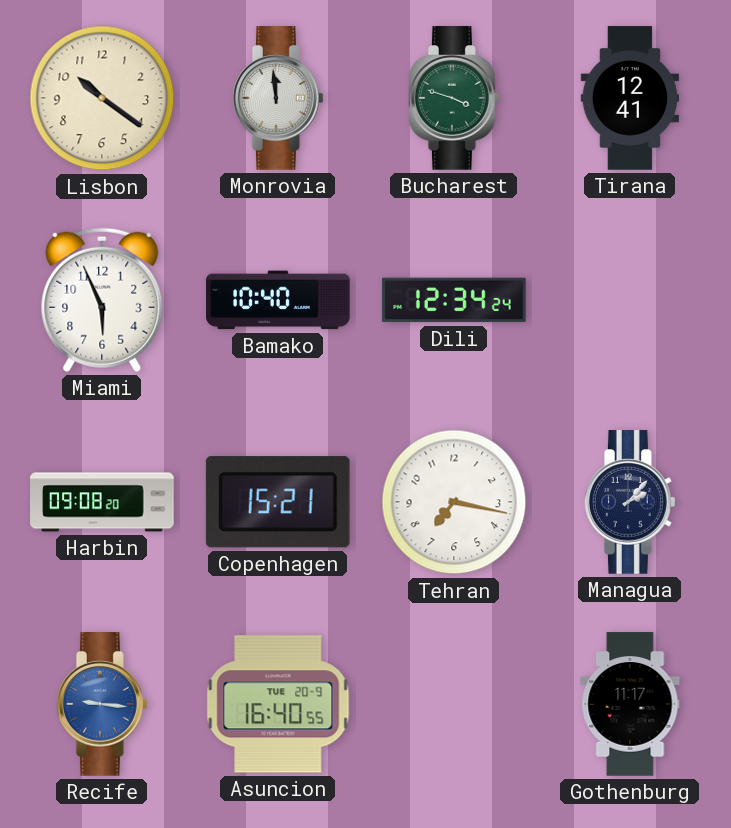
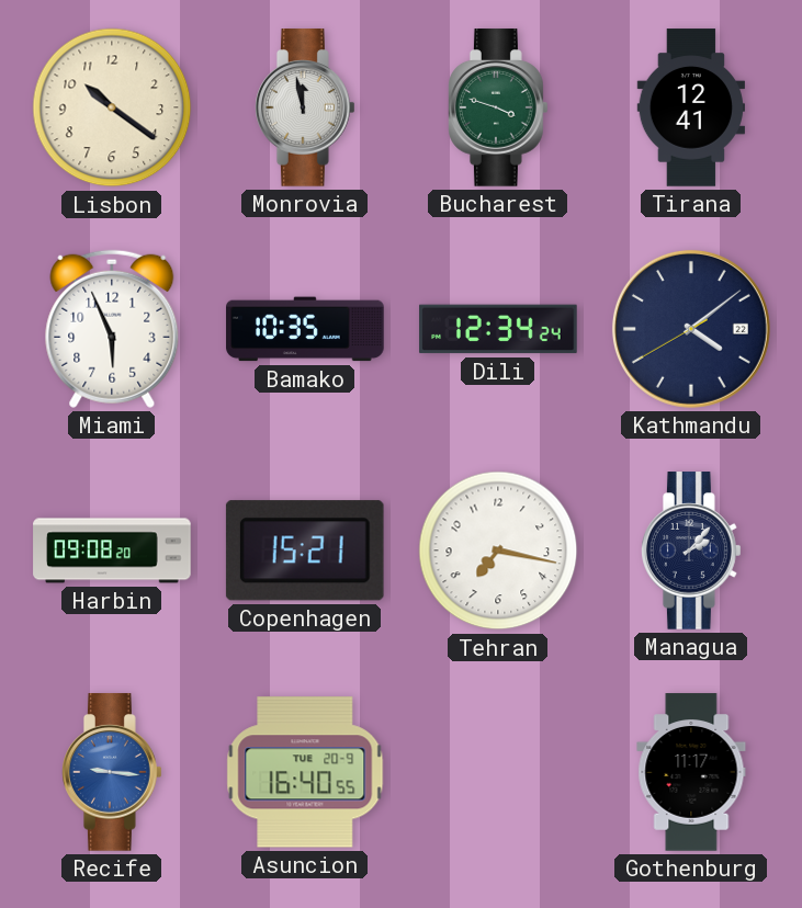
Monrovia: 11:59 -> 11:58 (306, 107)
Bamako: 10:40 -> 10:35 (305, 329)
Kathmandu: none -> 4:08 (691, 329)
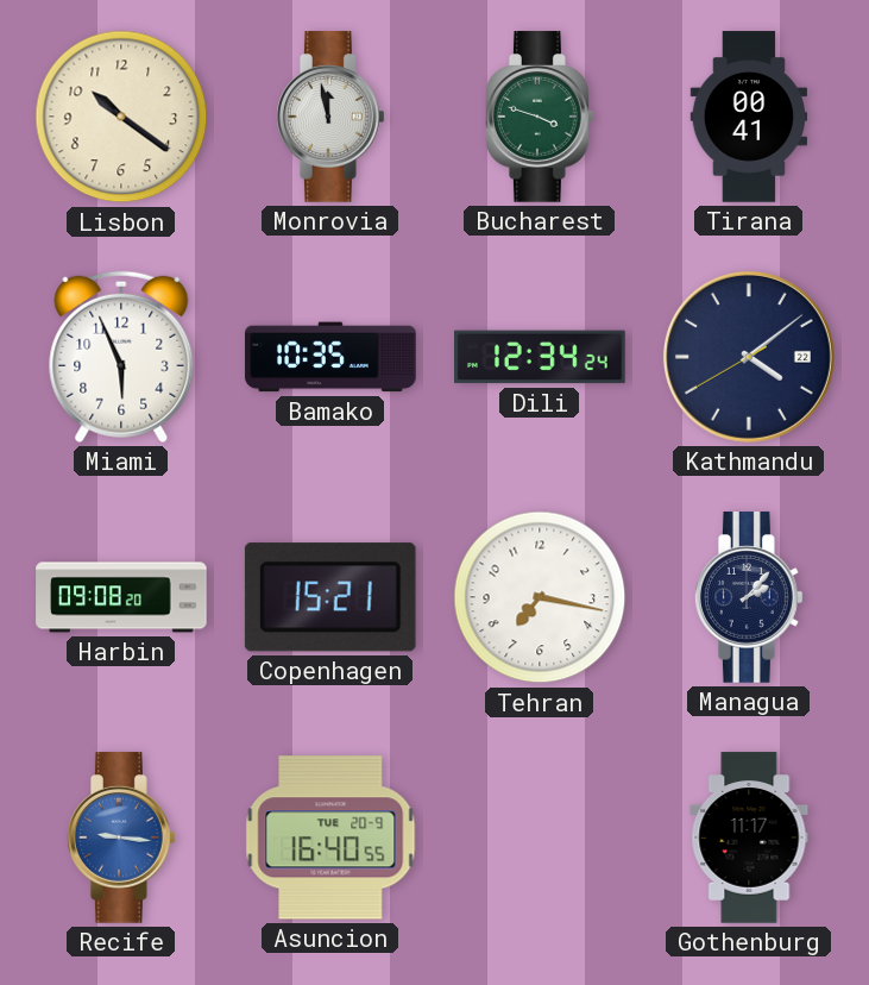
Tirana: 12:41 -> 00:41 (748, 117)
